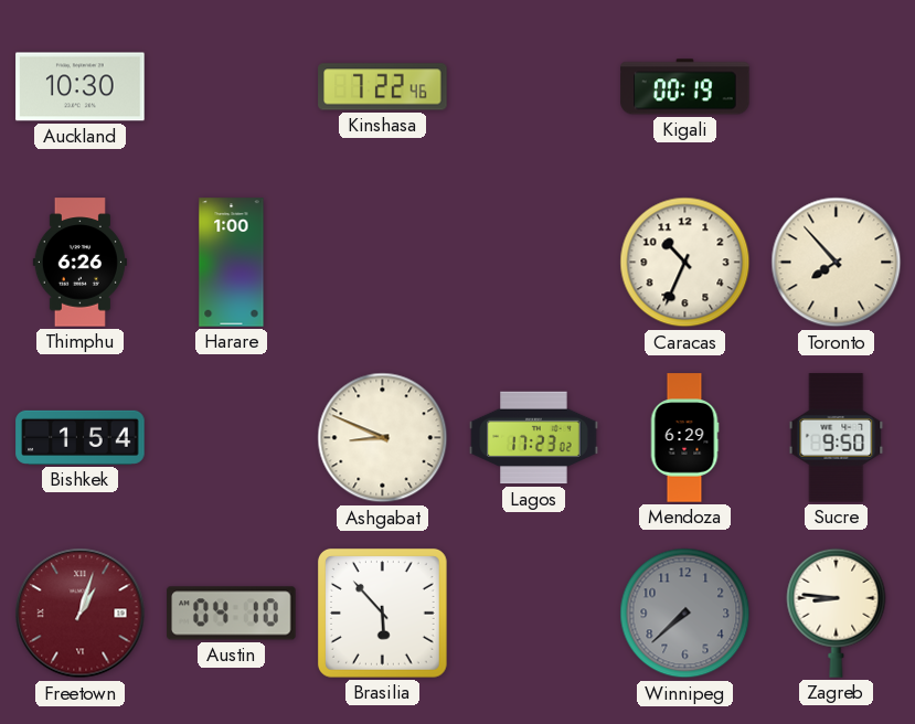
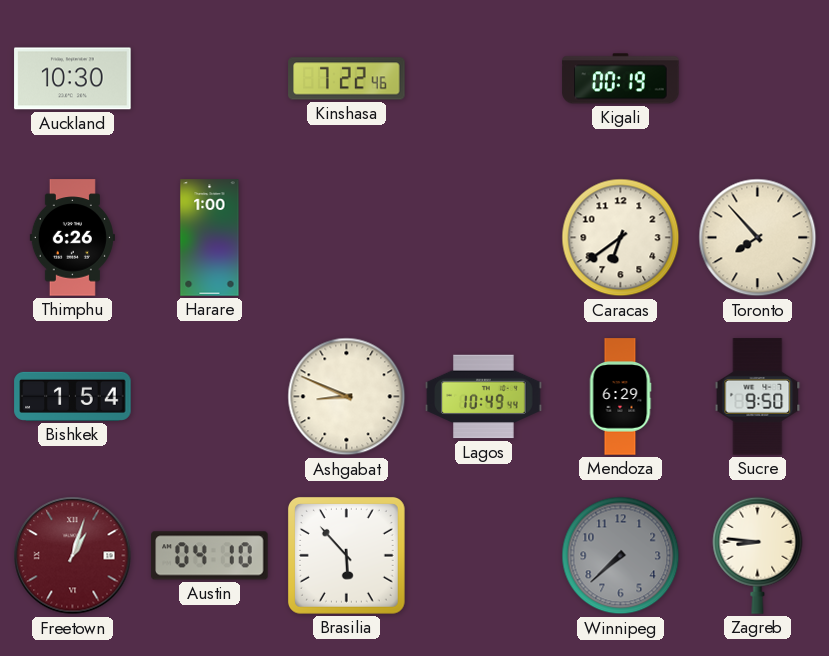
Caracas: 10:34 -> 6:39 (621, 238)
Lagos: 17:23 -> 10:49 (484, 397)
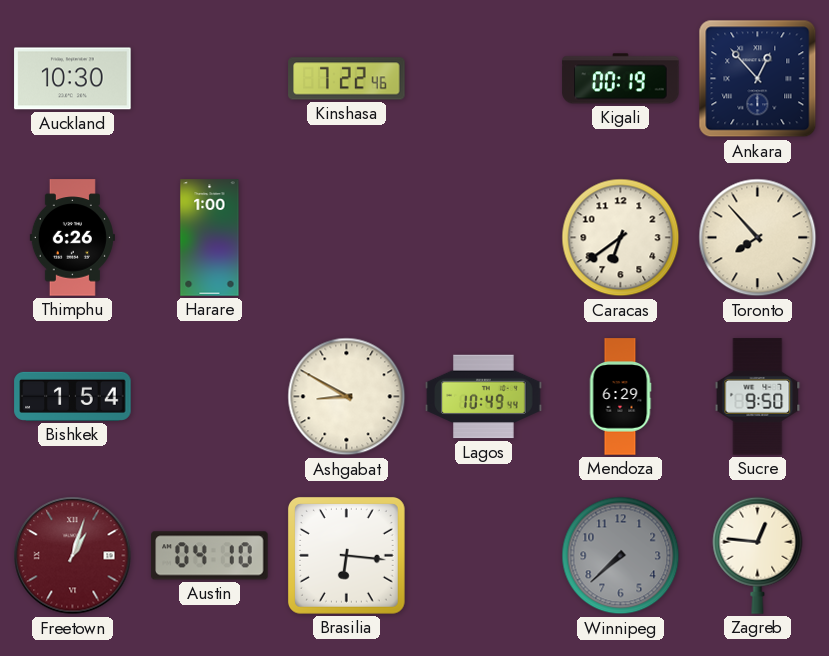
Ankara: none -> 12:53 (758, 79)
Ashgabat: 8:49 -> 8:50 (347, 397)
Brasilia: 5:53 -> 6:16 (346, 555)
Zagreb: 8:46 -> 12:46 (758, 555)
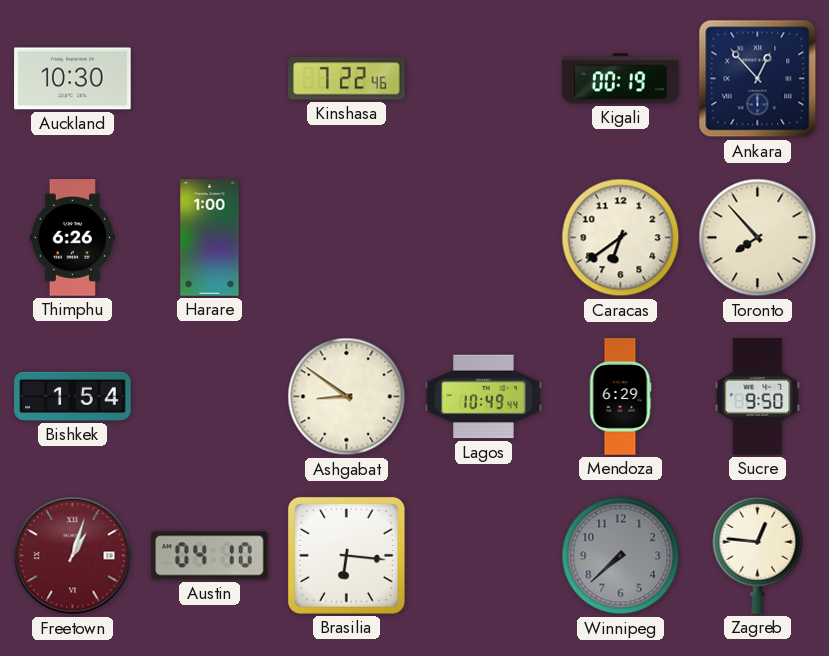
Ashgabat: 8:50 -> 8:51 (347, 397)
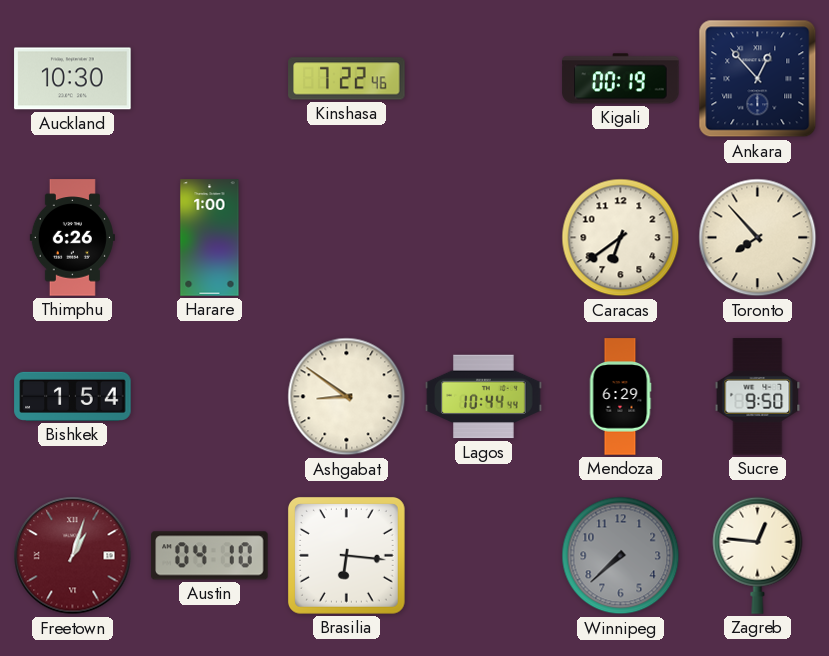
Lagos: 10:49 -> 10:44 (484, 397)
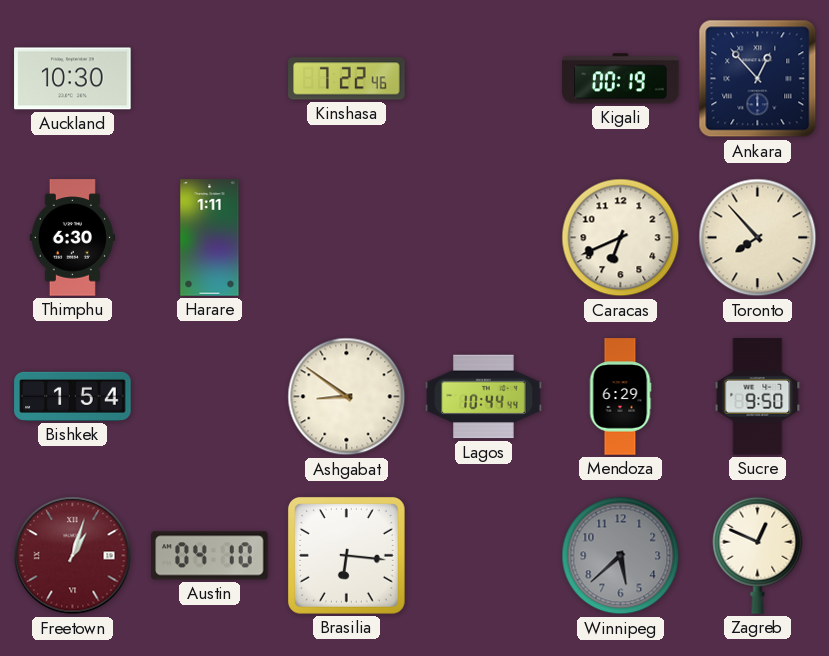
Thimphu: 6:26 -> 6:30 (72, 238)
Harare: 1:00 -> 1:11 (210, 238)
Caracas: 6:39 -> 6:41 (621, 238)
Winnipeg: 7:38 -> 5:38 (621, 556)
Zagreb: 12:46 -> 12:49 (758, 555)
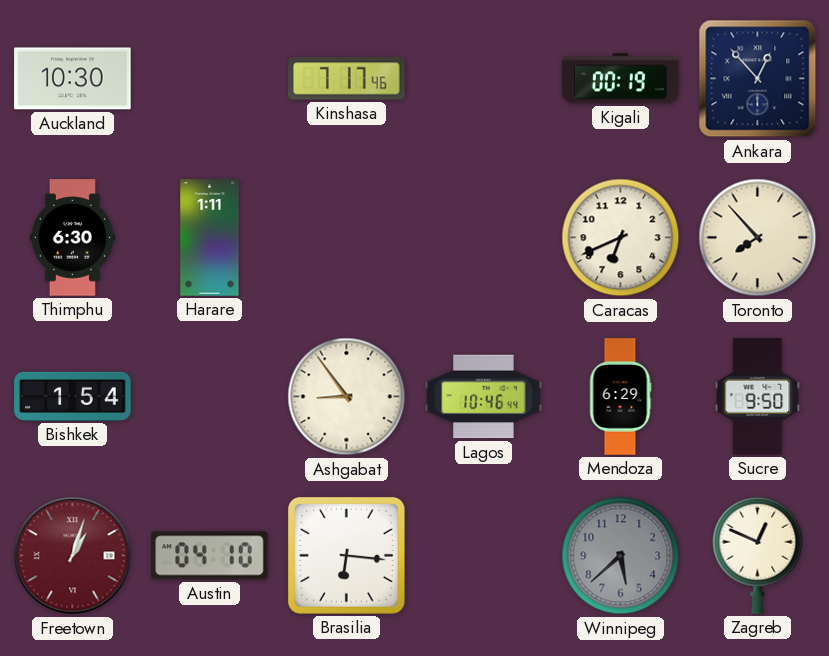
Kinshasa: 7:22 -> 7:17 (347, 79)
Ashgabat: 8:51 -> 8:54 (347, 397)
Lagos: 10:44 -> 10:46 (484, 397)
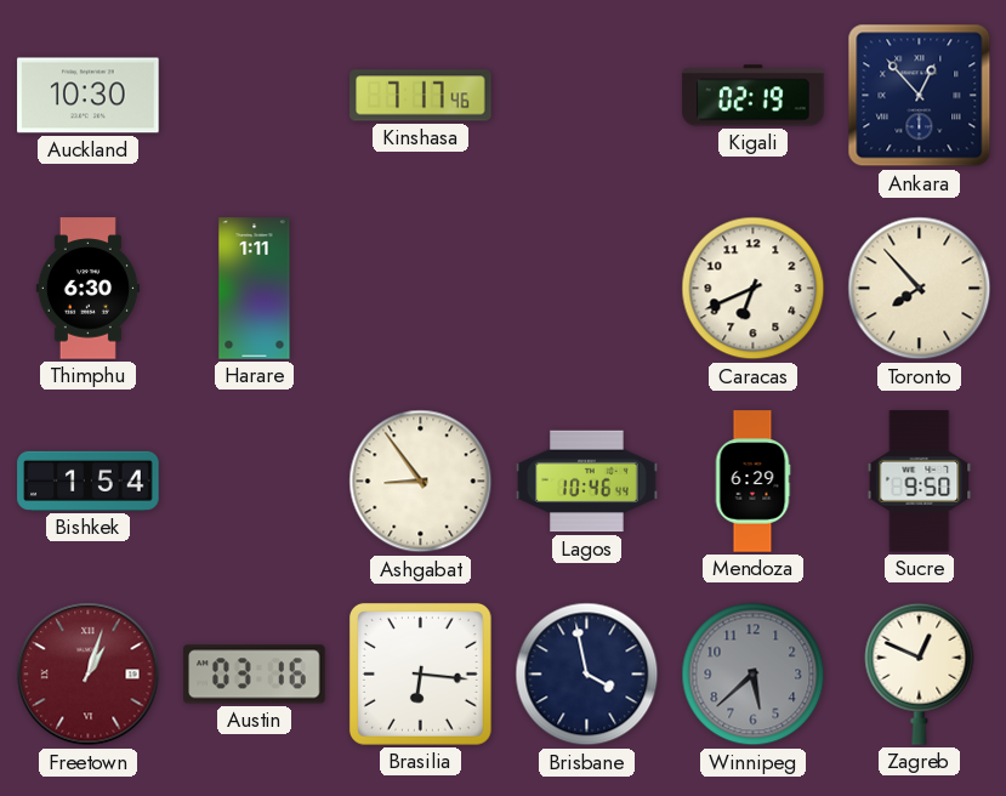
Kigali: 00:19 -> 02:19 (754, 96)
Austin: 04:10 -> 03:16 (255, 675)
Brisbane: none -> 3:58 (587, 675)
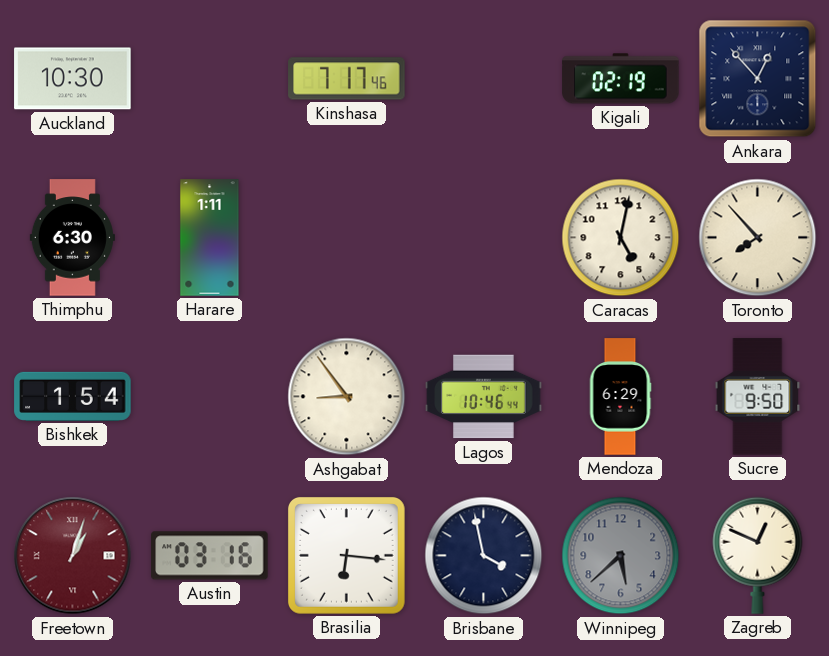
Caracas: 6:41 -> 5:02 (621, 238)
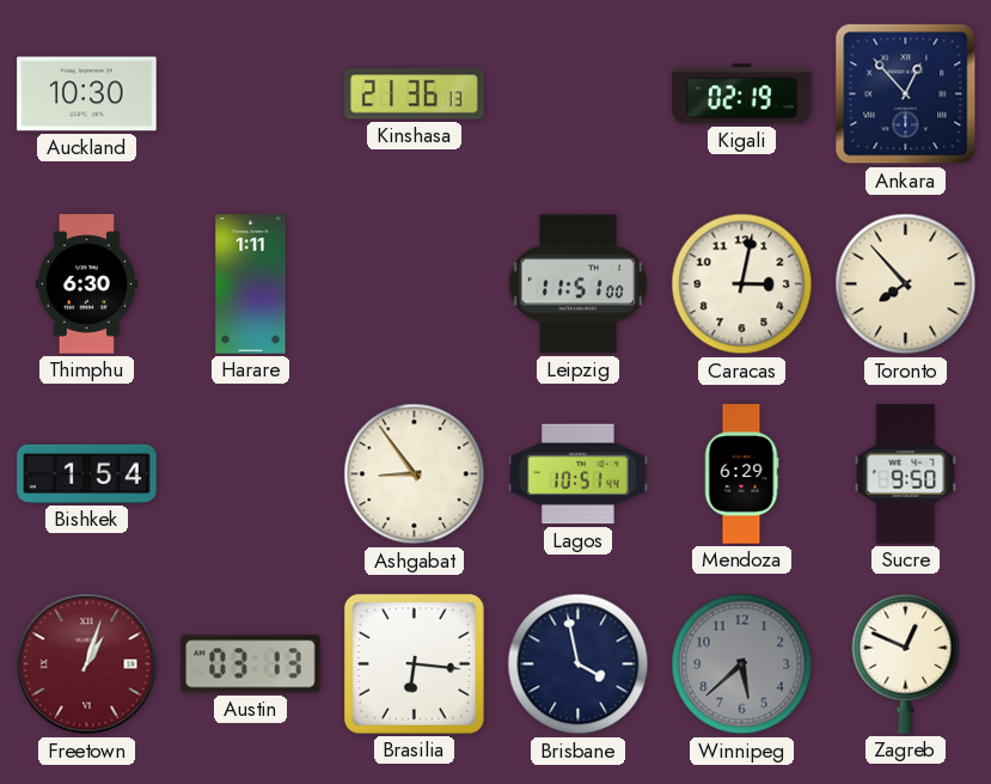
Kinshasa: 7:17 -> 21:36 (415, 94)
Leipzig: none -> 11:51 (577, 284)
Caracas: 5:02 -> 3:02 (742, 284)
Lagos: 10:46 -> 10:51 (579, 474)
Austin: 03:16 -> 03:13 (251, 664)
